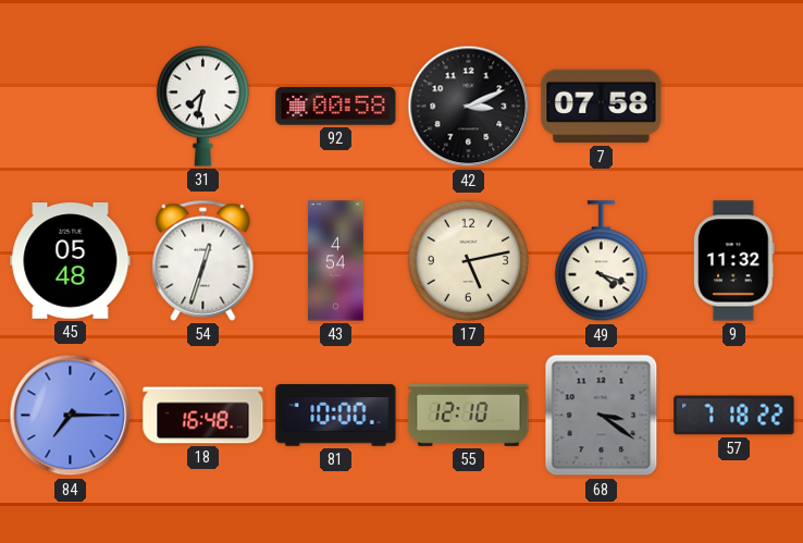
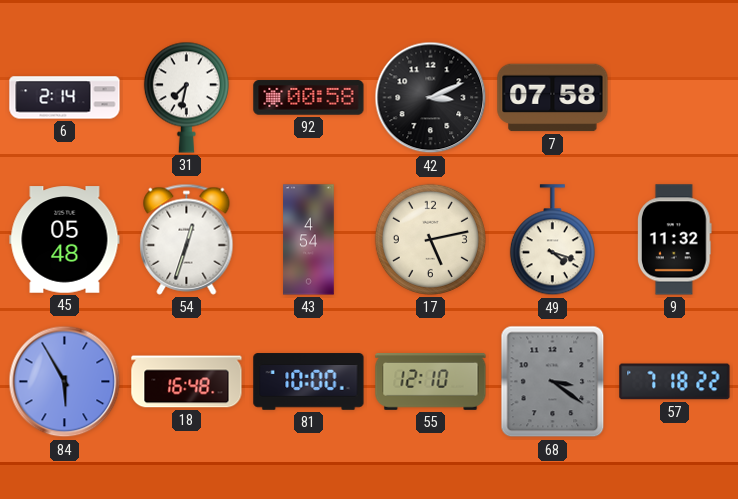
6: none -> 2:14 (65, 98)
84: 7:15 -> 5:55 (65, 382)
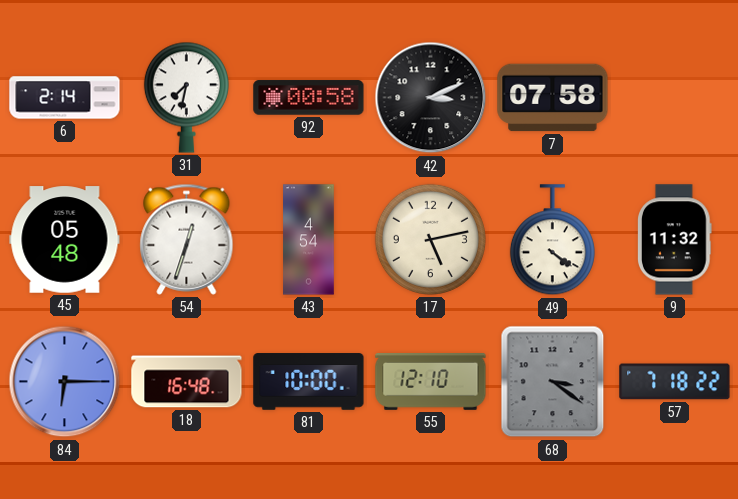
49: 4:18 -> 4:21 (552, 240)
84: 5:55 -> 6:15 (65, 382)
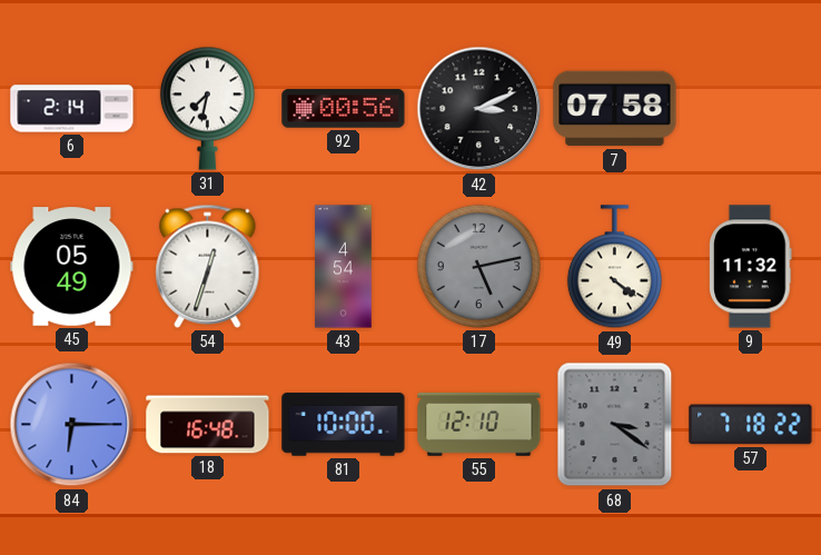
92: 00:58 -> 00:56 (344, 109)
45: 05:48 -> 05:49 (72, 267)
17 dial: cream -> grey (478, 266)
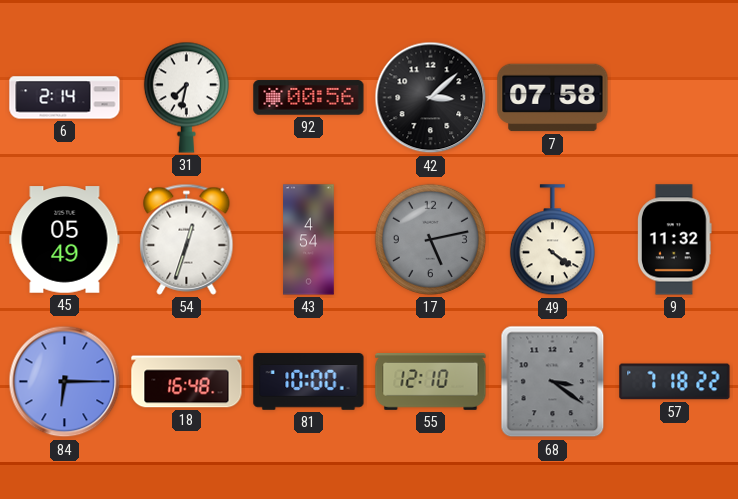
42: 3:11 -> 3:08 (431, 98)
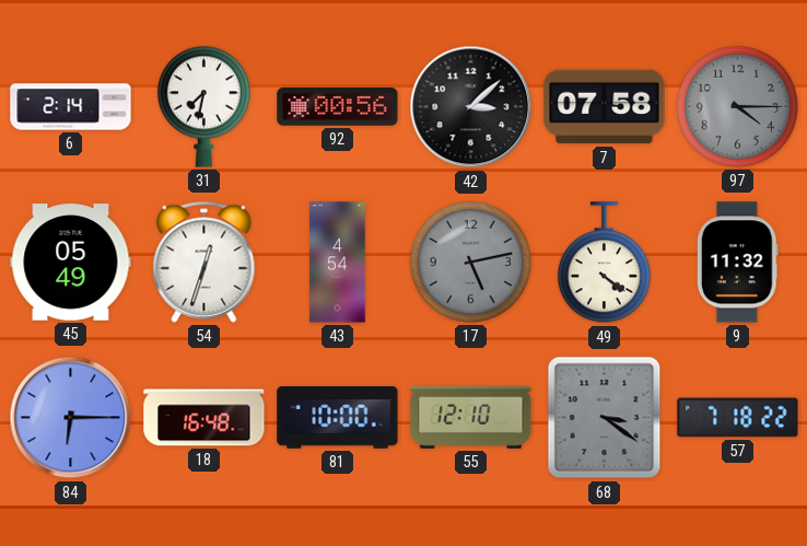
97: none -> 4:15 (737, 106)
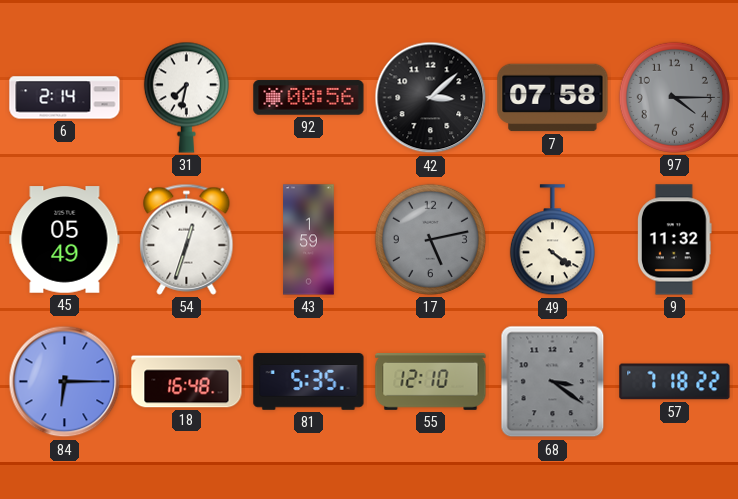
43: 4:54 -> 1:59 (309, 240)
81: 10:00 -> 5:35 (309, 382)
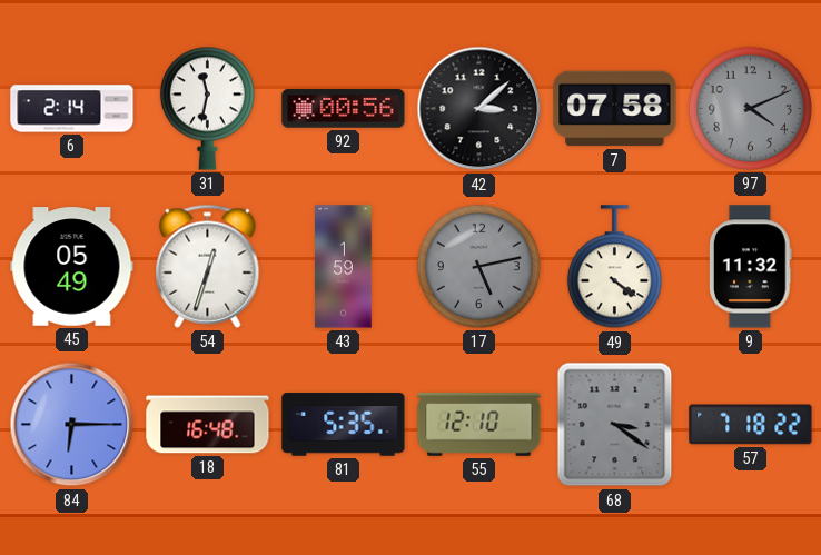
31: 7:32 -> 11:32 (207, 108)
97: 4:15 -> 4:11 (750, 108)
